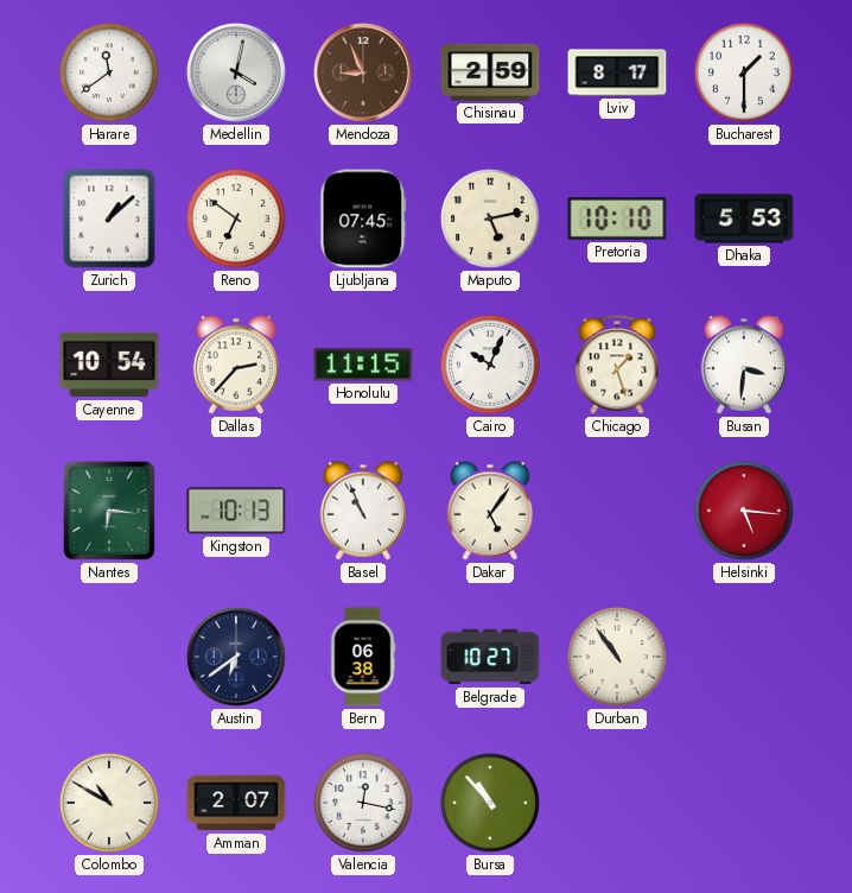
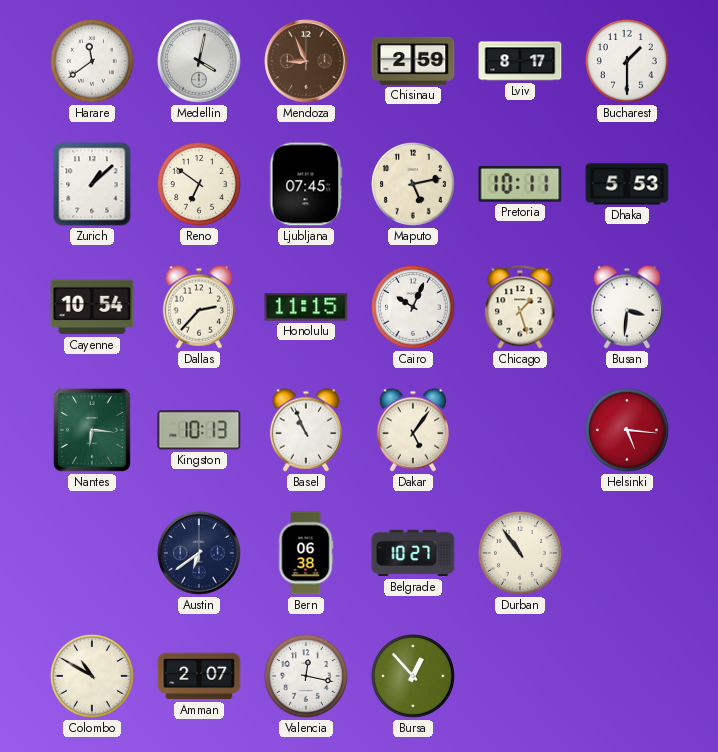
Pretoria: 10:10 -> 10:11 (520, 184)
Bursa: 10:53 -> 12:53 (413, 676)
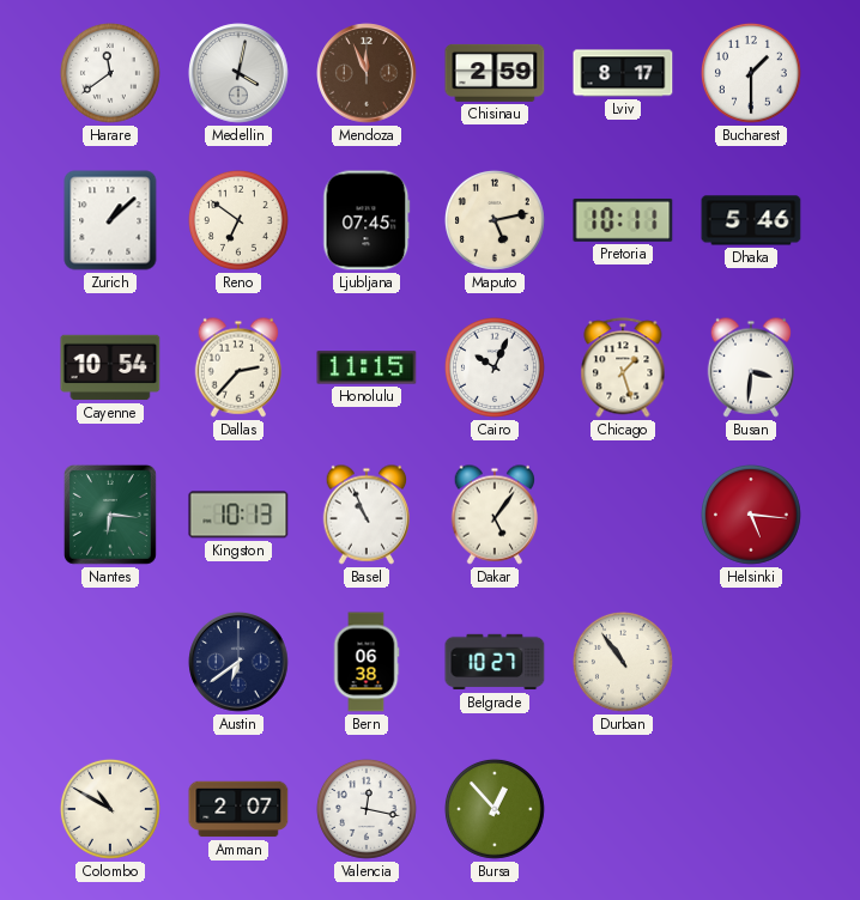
Mendoza: 8:56 -> 11:56 (367, 73)
Dhaka: 5:53 -> 5:46 (751, 220)
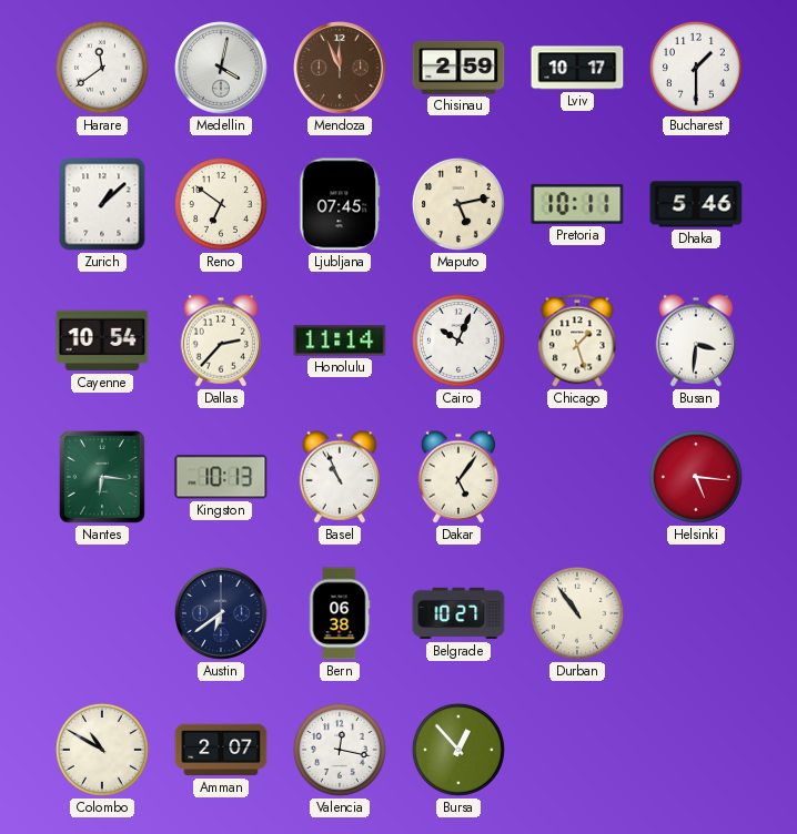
Lviv: 8:17 -> 10:17 (577, 68)
Honolulu: 11:15 -> 11:14 (340, 340)
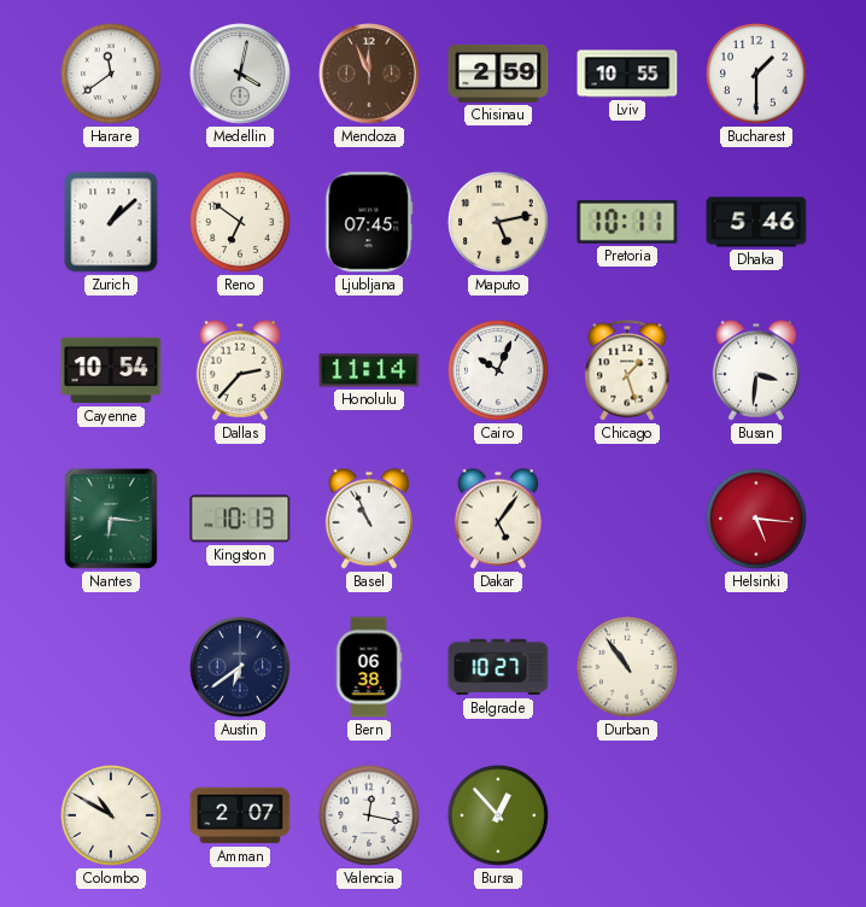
Lviv: 10:17 -> 10:55 (627, 74)
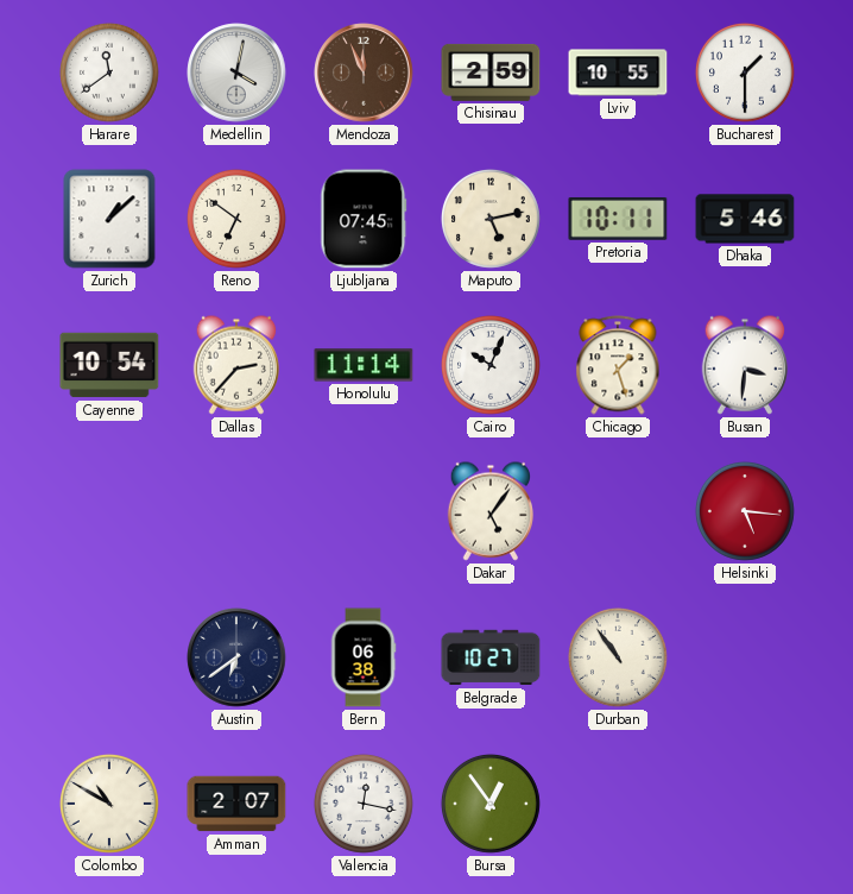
Nantes: 6:16 -> none (111, 519)
Kingston: 10:13 -> none (240, 519)
Basel: 10:56 -> none (368, 519)
Bursa: 12:53 -> 12:54 (491, 804)
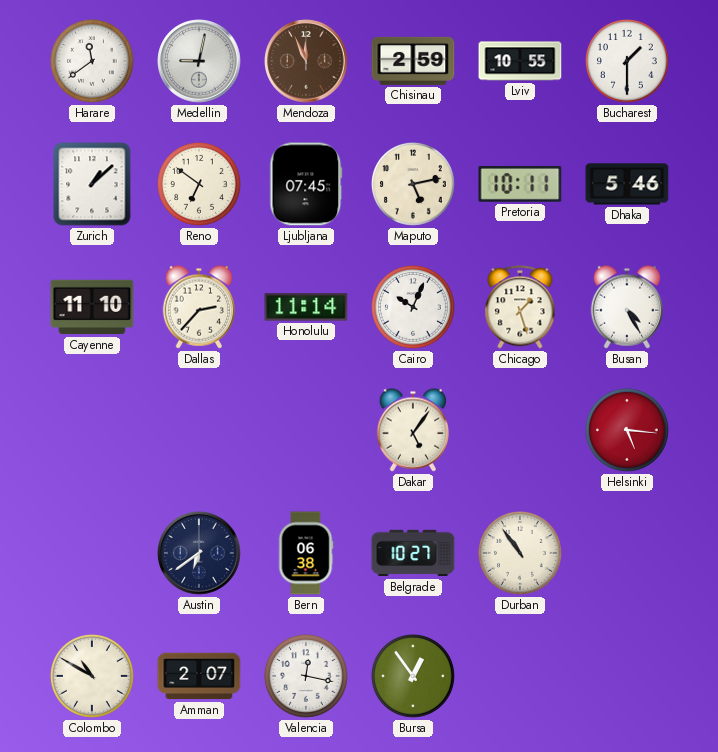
Medellin: 4:02 -> 9:02 (199, 61)
Cayenne: 10:54 -> 11:10 (92, 307)
Busan: 3:31 -> 4:25 (626, 307)
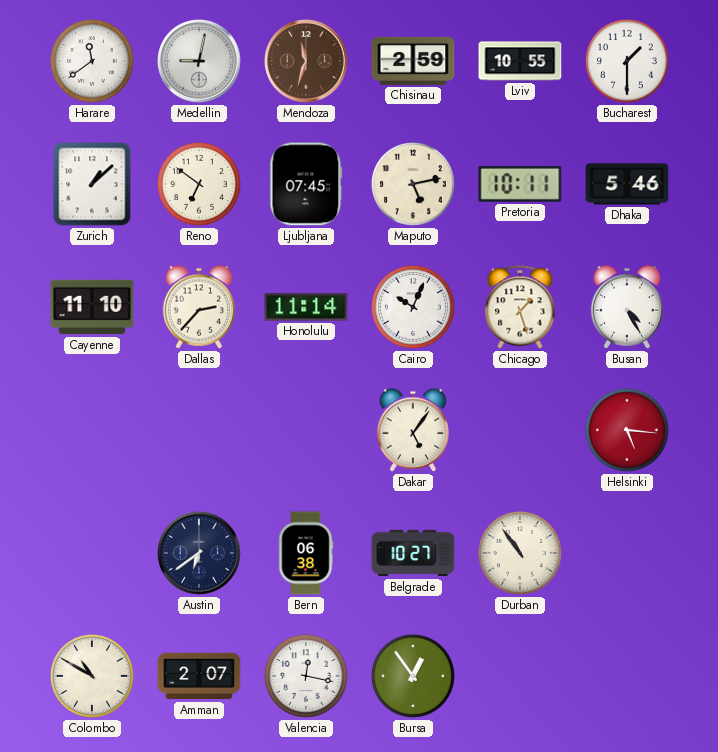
Mendoza: 11:56 -> 11:33 (306, 61)
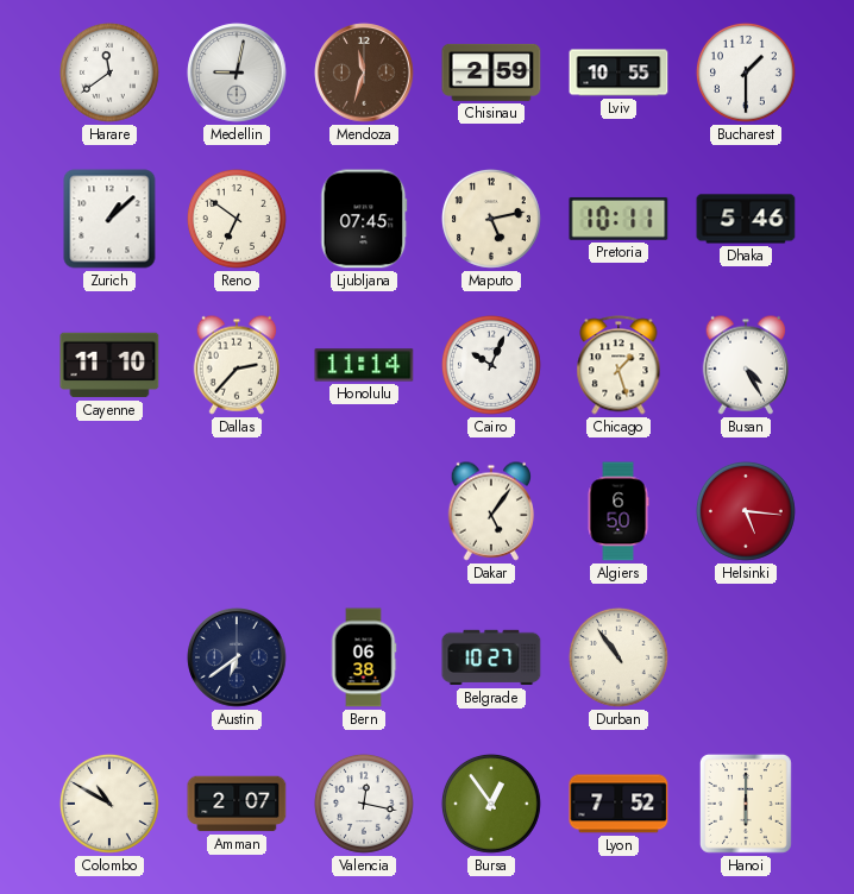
Algiers: none -> 6:50 (618, 511)
Lyon: none -> 7:52 (618, 804)
Hanoi: none -> 6:00 (746, 804)
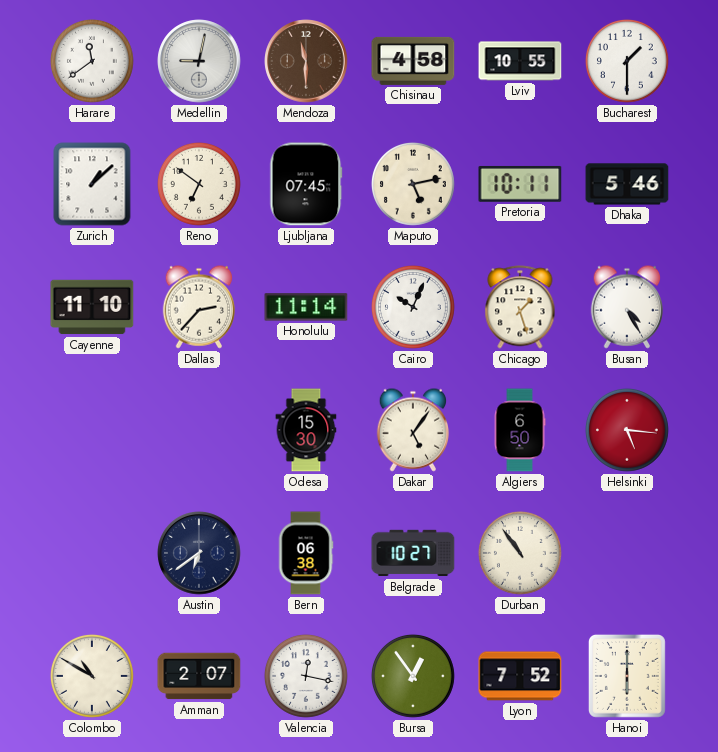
Mendoza: 11:33 -> 11:30 (306, 61)
Chisinau: 2:59 -> 4:58 (413, 61)
Odesa: none -> 15:30 (306, 430)
